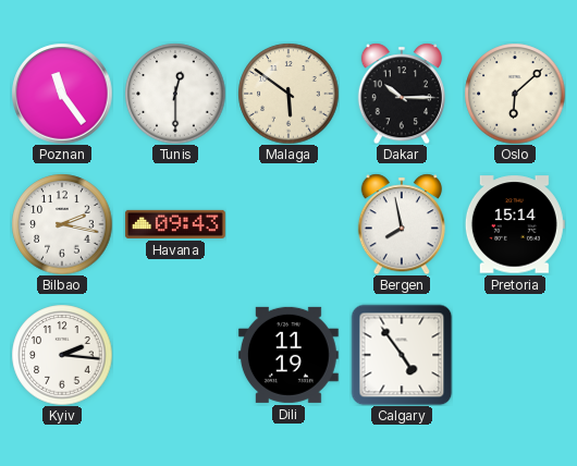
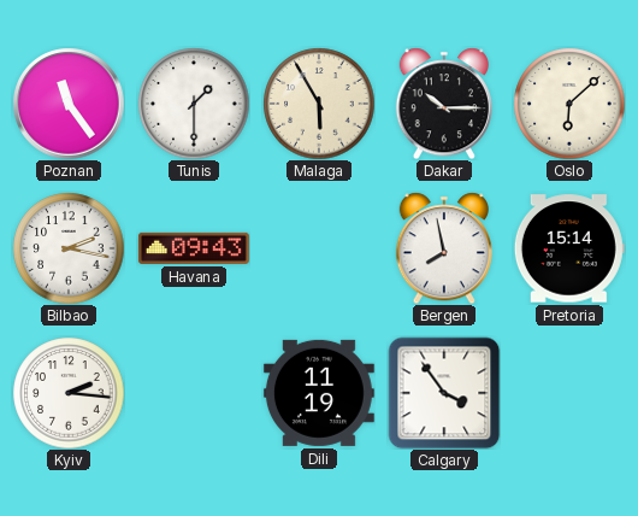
Tunis: 12:30 -> 1:30 (194, 104)
Malaga: 5:51 -> 5:55 (319, 104)
Calgary: 4:54 -> 3:54 (444, 393)
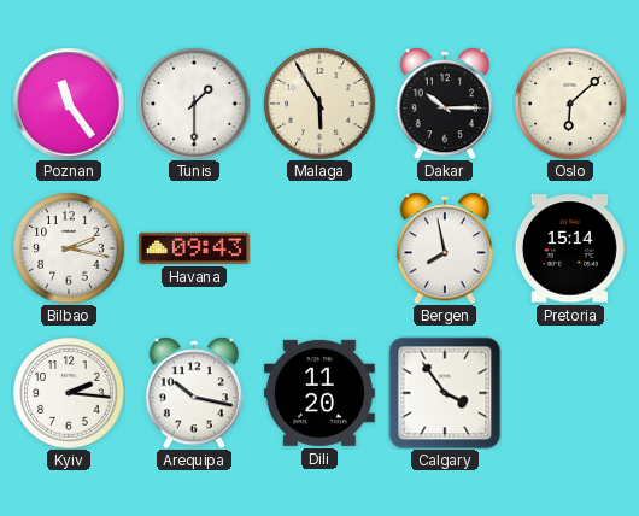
Arequipa: none -> 10:17 (194, 393)
Dili: 11:19 -> 11:20 (319, 393)
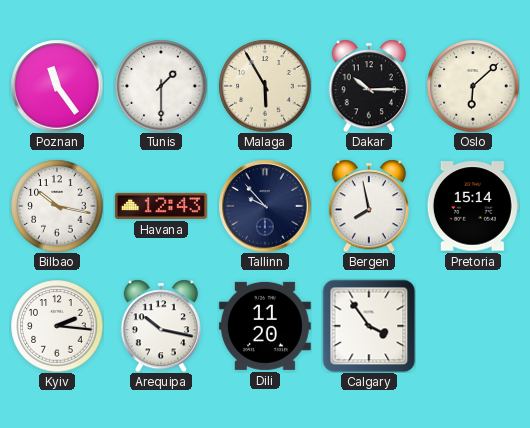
Bilbao: 2:17 -> 10:17 (57, 206)
Havana: 09:43 -> 12:43 (161, 206)
Tallinn: none -> 9:53 (265, 206)
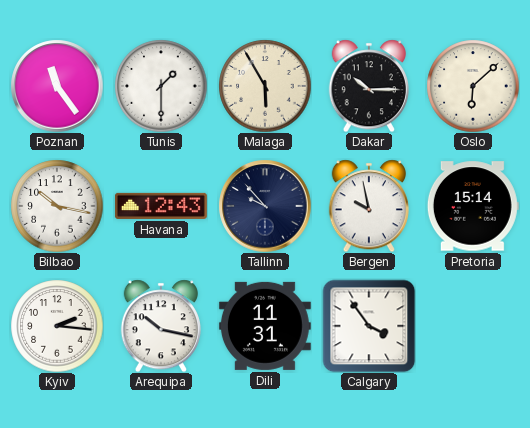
Bergen: 7:58 -> 9:58 (369, 206)
Dili: 11:20 -> 11:31 (265, 326)
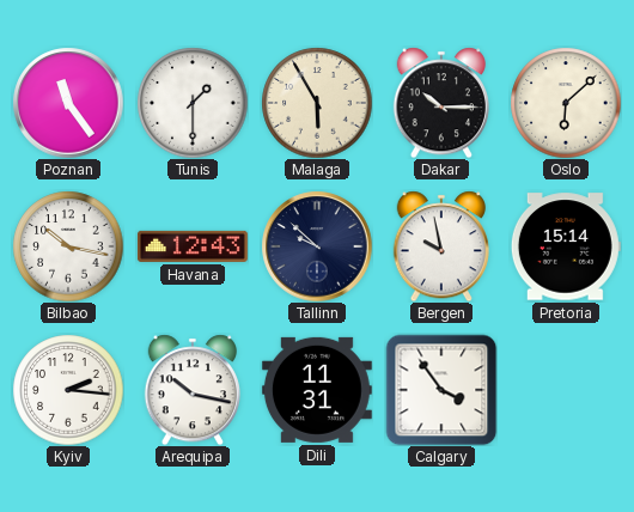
Tallinn: 9:53 -> 9:52 (317, 246)
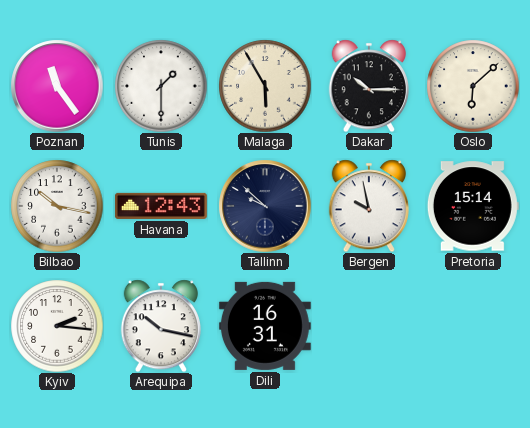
Dili: 11:31 -> 16:31 (265, 326)
Calgary: 3:54 -> none (441, 390)
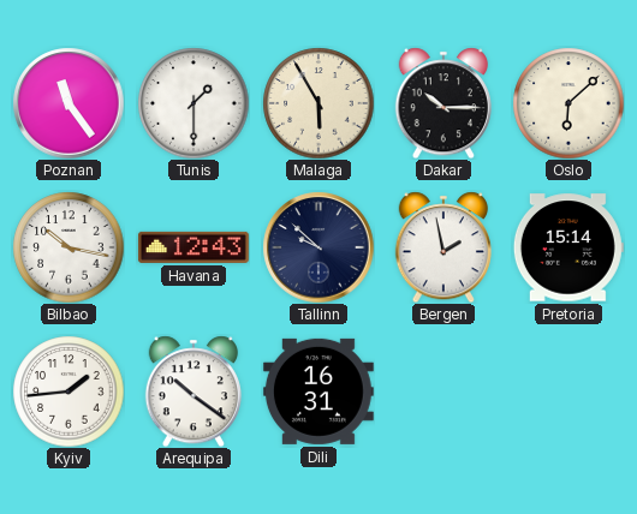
Bergen: 9:58 -> 1:58 (443, 247)
Kyiv: 2:16 -> 1:44 (69, 392)
Arequipa: 10:17 -> 10:21 (194, 392)
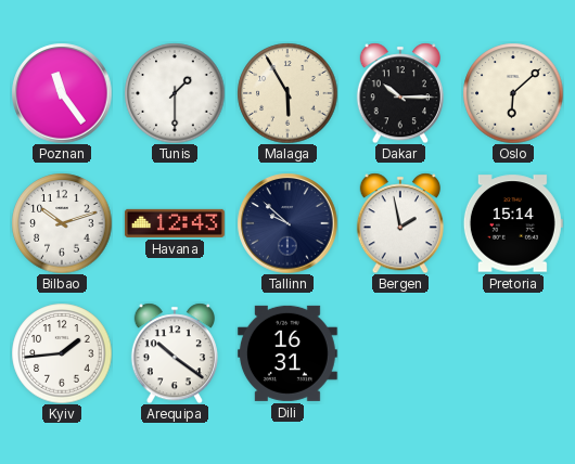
Bilbao: 10:17 -> 10:12 (62, 223)
